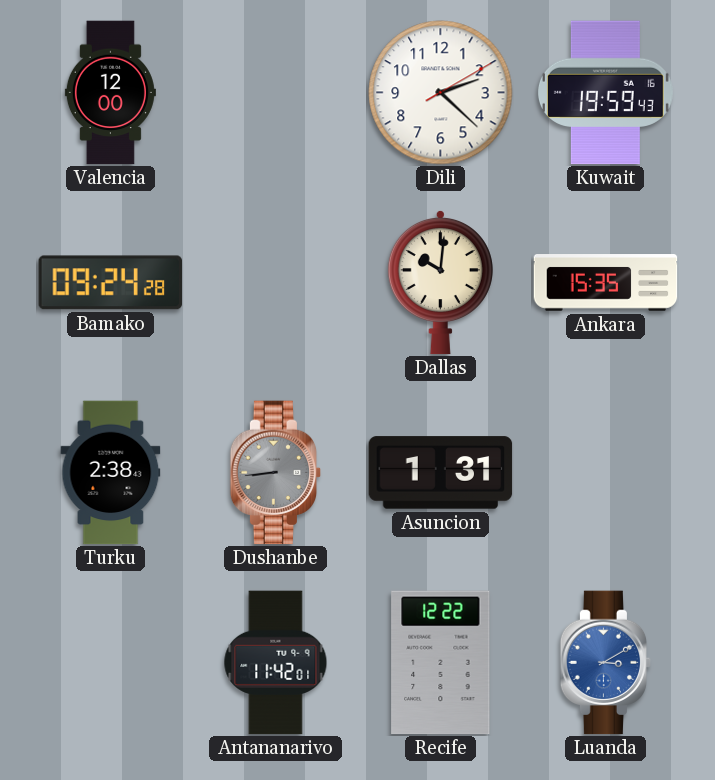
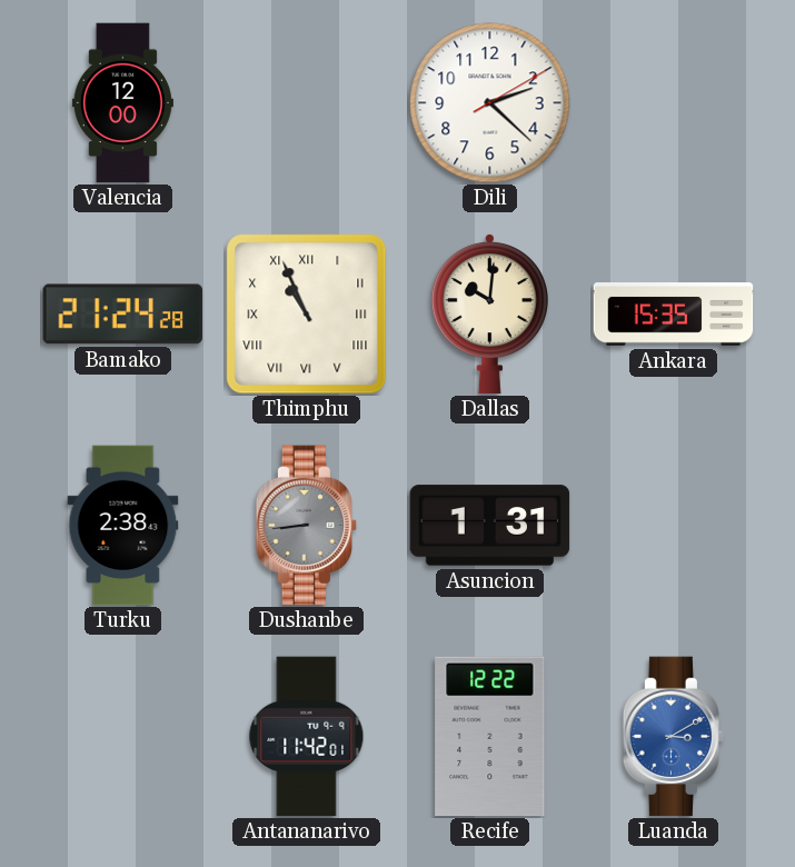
Kuwait: 19:59 -> none (605, 93)
Bamako: 09:24 -> 21:24 (123, 315)
Thimphu: none -> 10:56 (307, 315)
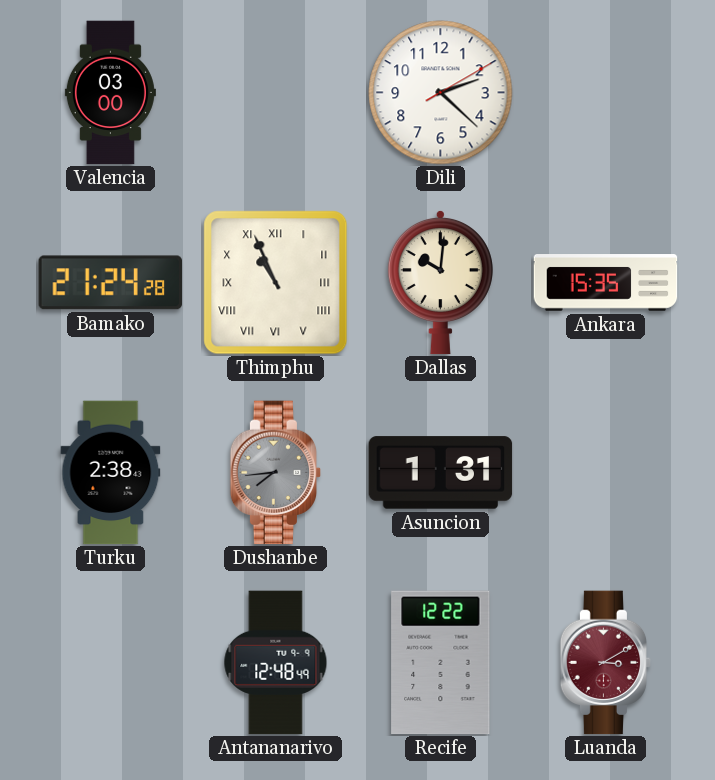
Valencia: 12:00 -> 03:00 (110, 93)
Dushanbe: 8:44 -> 7:44 (276, 473)
Antananarivo: 11:42 -> 12:48 (276, 663)
Luanda dial: blue -> burgundy (606, 663)
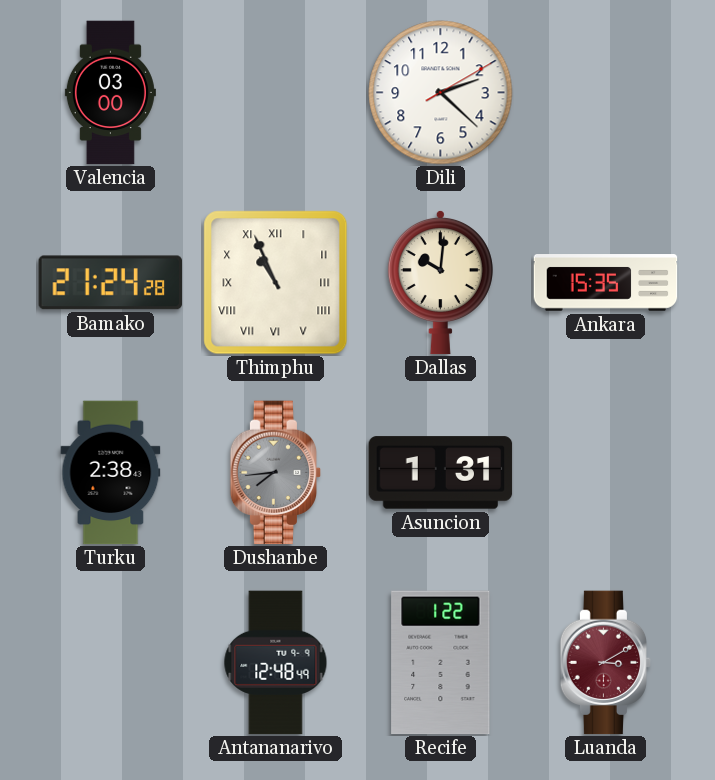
Recife: 12:22 -> 1:22 (441, 663)
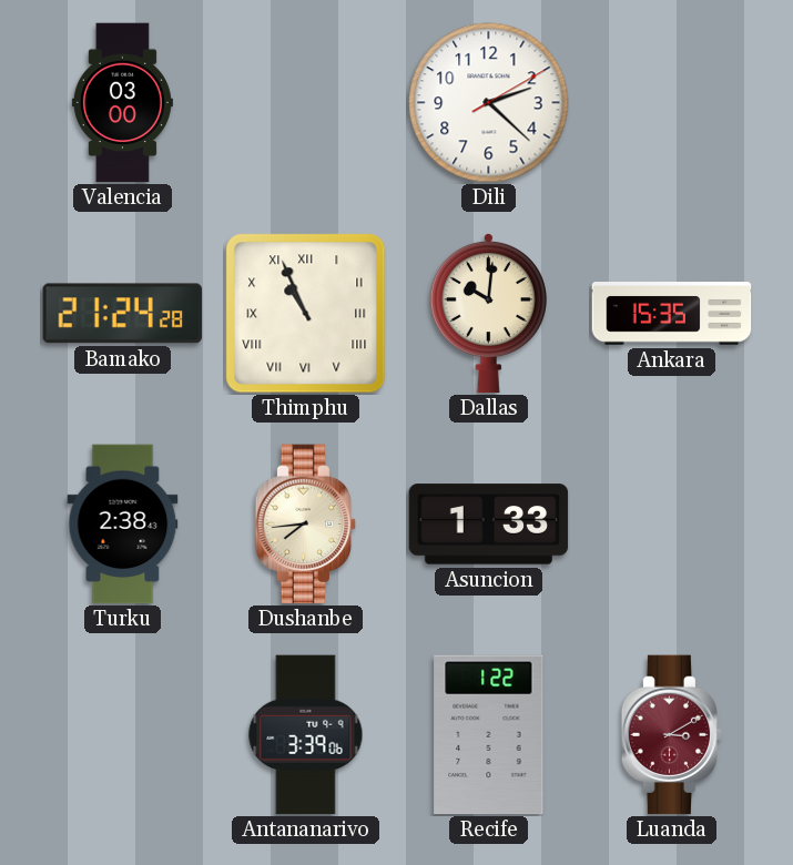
Dushanbe dial: grey -> cream (306, 525)
Asuncion: 1:31 -> 1:33 (489, 525)
Antananarivo: 12:48 -> 3:39 (306, 735)
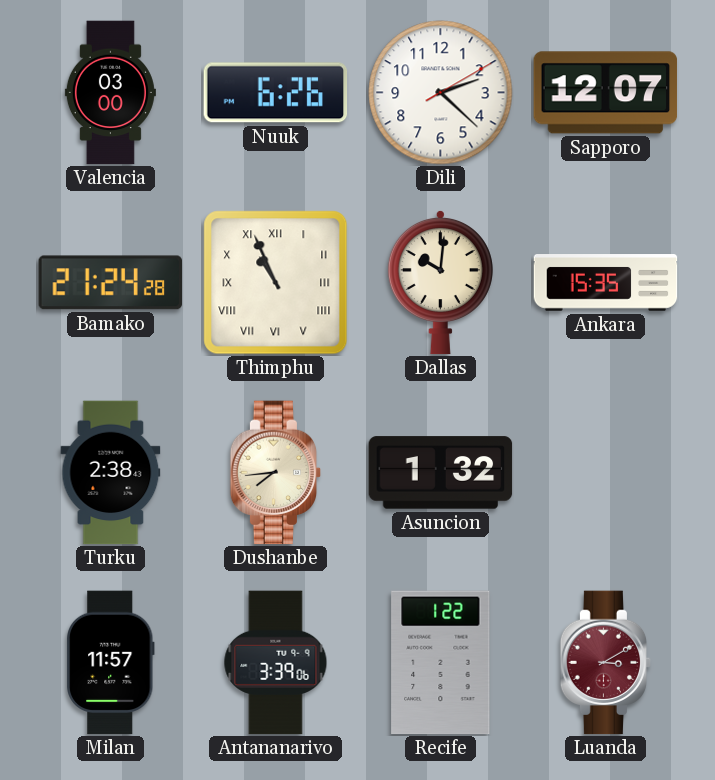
Nuuk: none -> 6:26 (276, 93)
Sapporo: none -> 12:07 (606, 93)
Asuncion: 1:33 -> 1:32 (441, 473)
Milan: none -> 11:57 (110, 663)
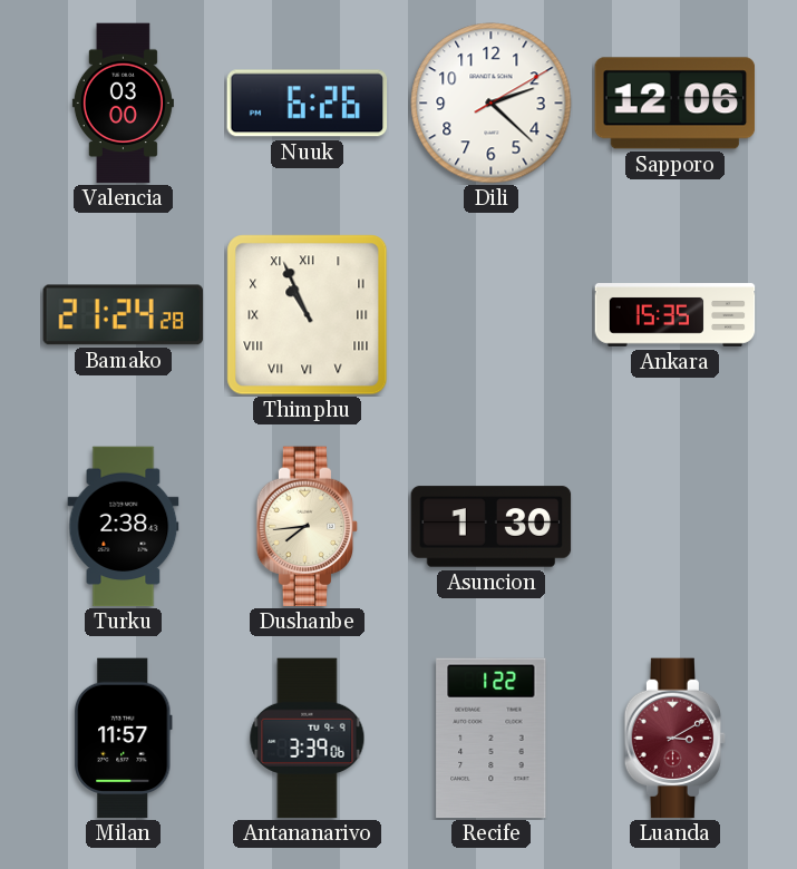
Sapporo: 12:07 -> 12:06 (675, 104)
Dallas: 10:01 -> none (440, 282)
Asuncion: 1:32 -> 1:30 (492, 527)
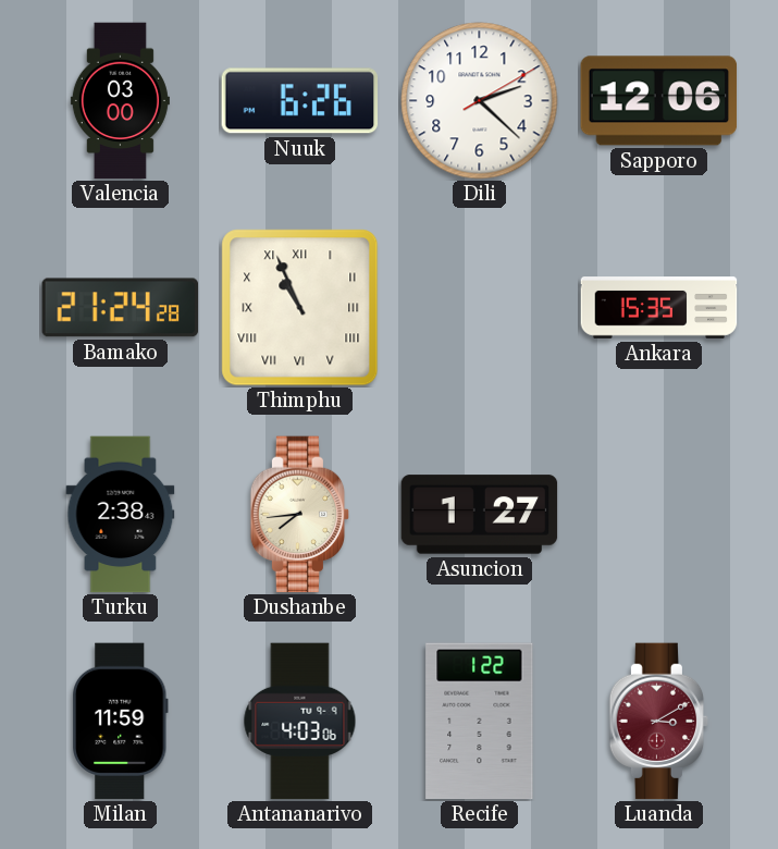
Asuncion: 1:30 -> 1:27 (480, 515)
Milan: 11:57 -> 11:59 (120, 722)
Antananarivo: 3:39 -> 4:03 (300, 722)
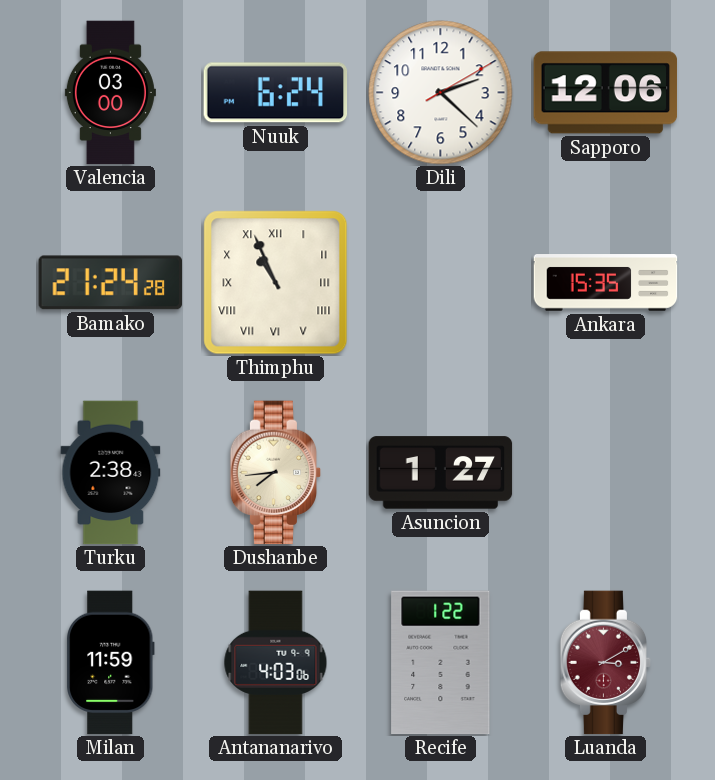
Nuuk: 6:26 -> 6:24 (276, 93)
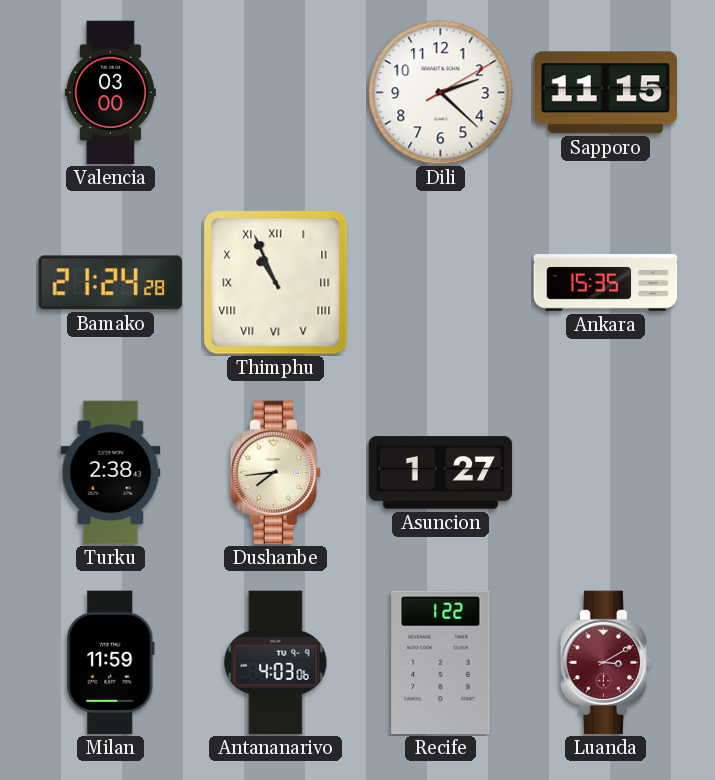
Nuuk: 6:24 -> none (276, 93)
Sapporo: 12:06 -> 11:15 (606, 93)
